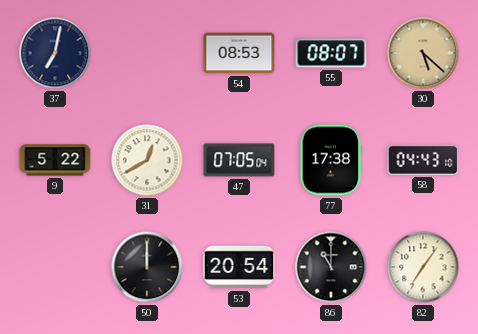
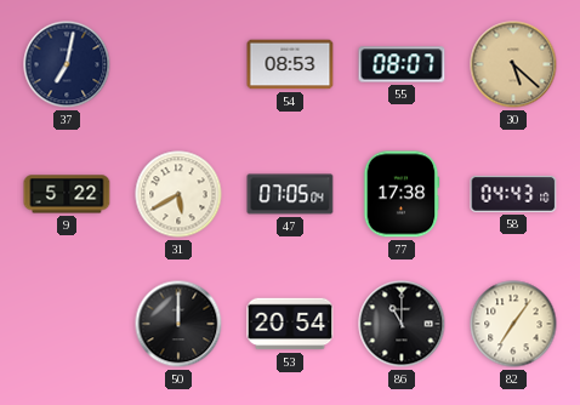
31: 12:40 -> 5:40 (178, 194)
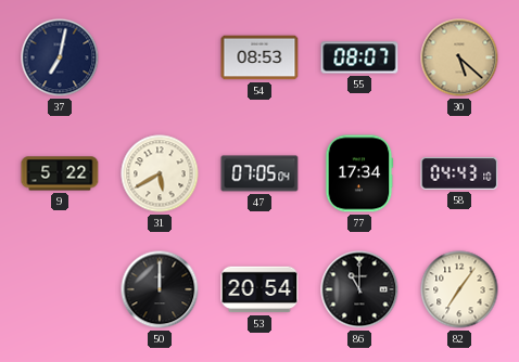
77: 17:38 -> 17:34 (359, 173)
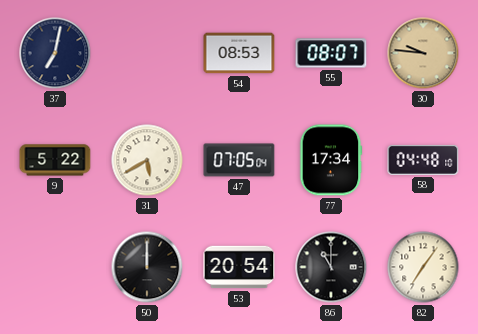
30: 5:22 -> 9:46 (423, 53)
58: 04:43 -> 04:48 (423, 160)
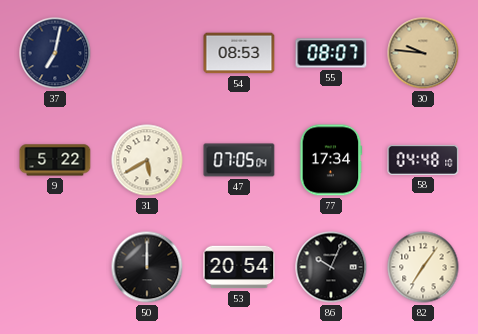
86: 11:00 -> 10:04 (331, 267)
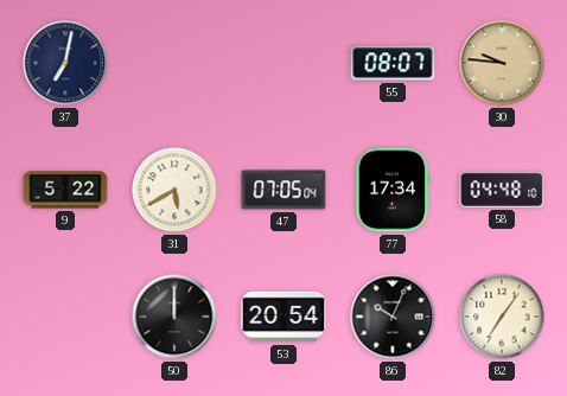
54: 08:53 -> none (239, 53)
